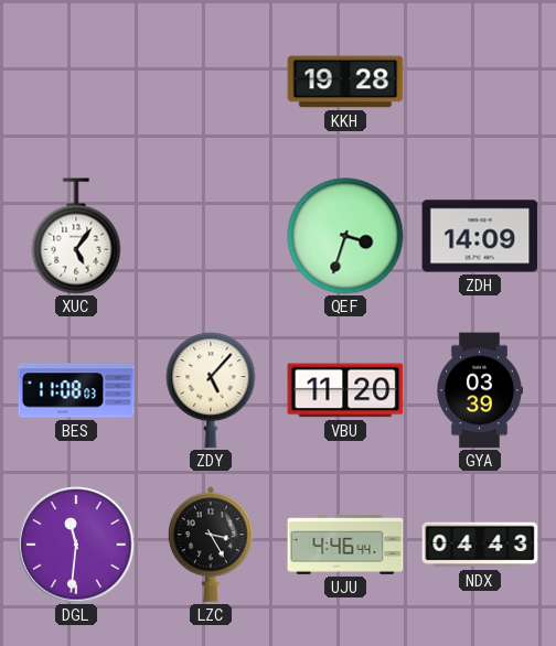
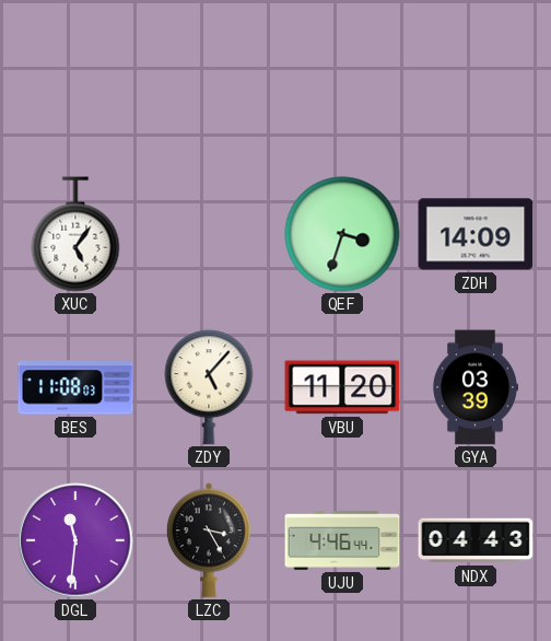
KKH: 19:28 -> none (345, 82)
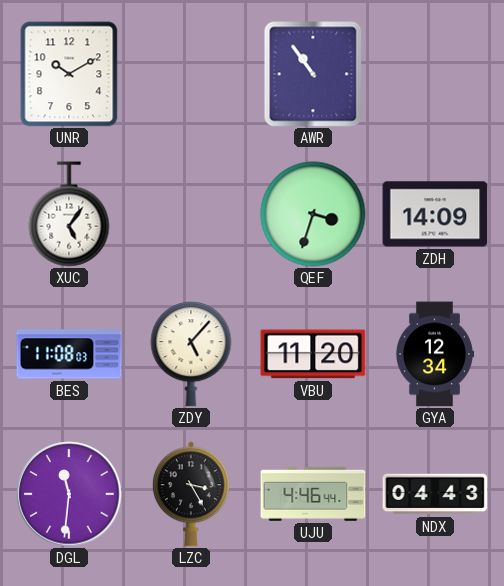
UNR: none -> 10:10 (69, 74)
AWR: none -> 10:54 (313, 74)
GYA: 03:39 -> 12:34 (434, 354)
